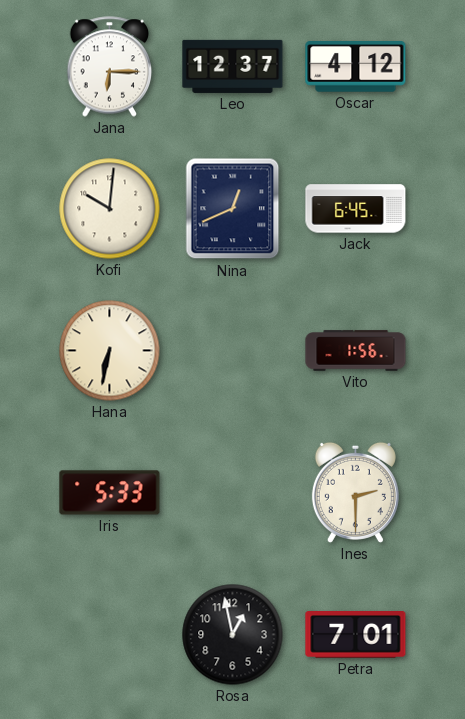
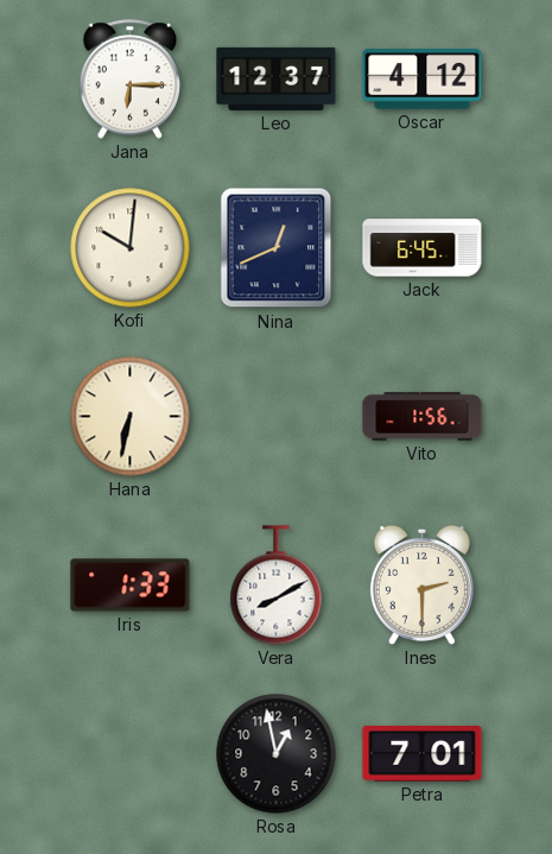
Iris: 5:33 -> 1:33 (131, 586)
Vera: none -> 8:10 (277, 586)
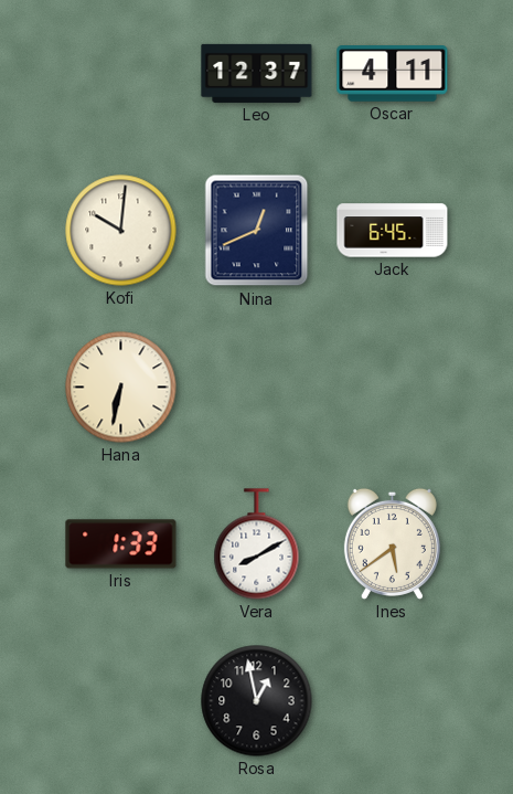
Jana: 6:15 -> none (131, 80)
Oscar: 4:12 -> 4:11 (393, 74)
Vito: 1:56 -> none (423, 417)
Ines: 2:30 -> 5:39 (392, 543)
Petra: 7:01 -> none (423, 754)
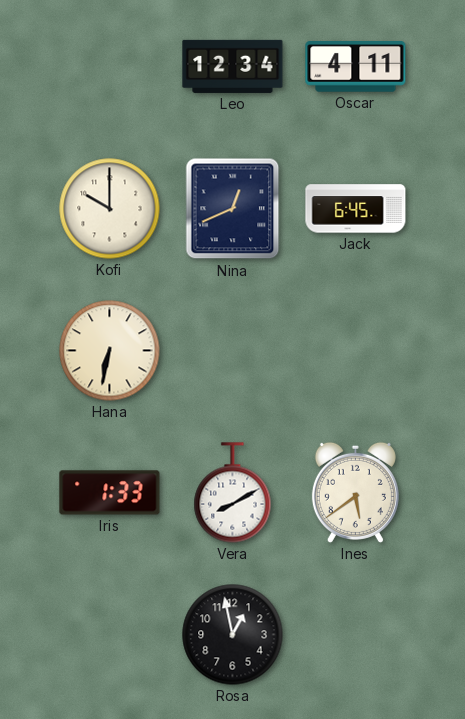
Leo: 12:37 -> 12:34 (233, 66)
Kofi: 10:01 -> 10:00 (110, 209)
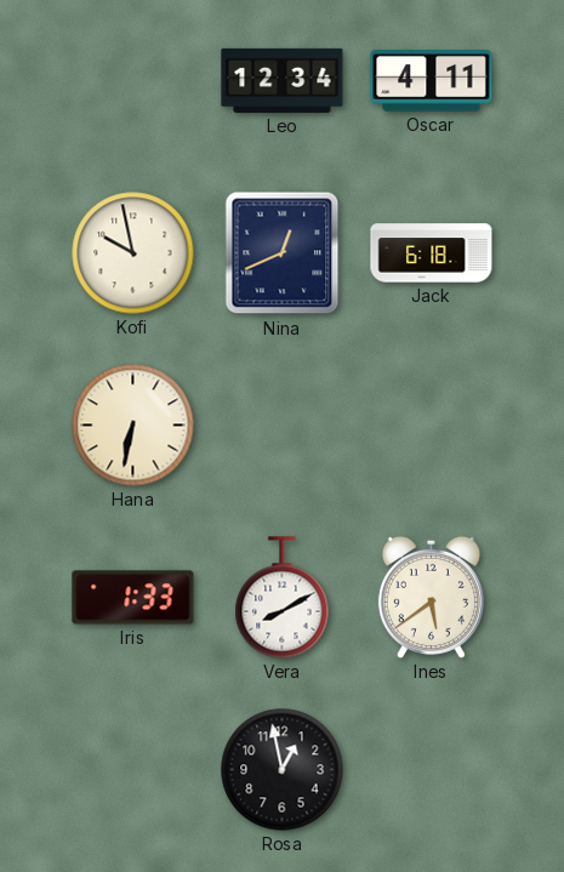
Kofi: 10:00 -> 9:58 (133, 253)
Jack: 6:45 -> 6:18 (432, 253)
